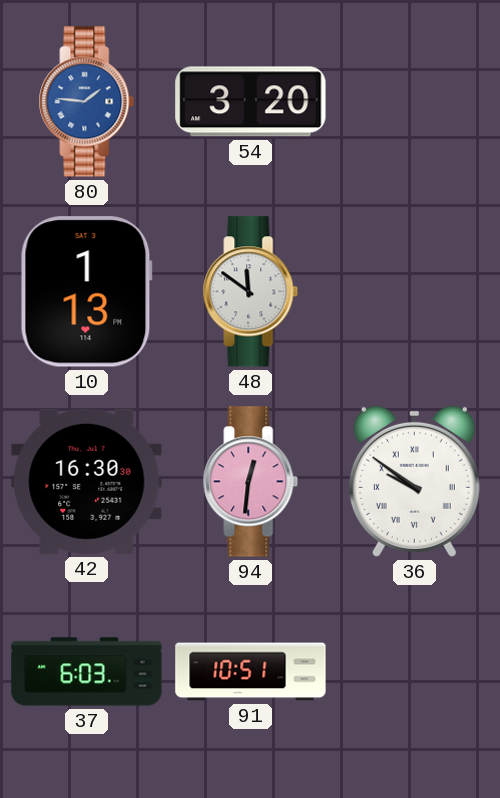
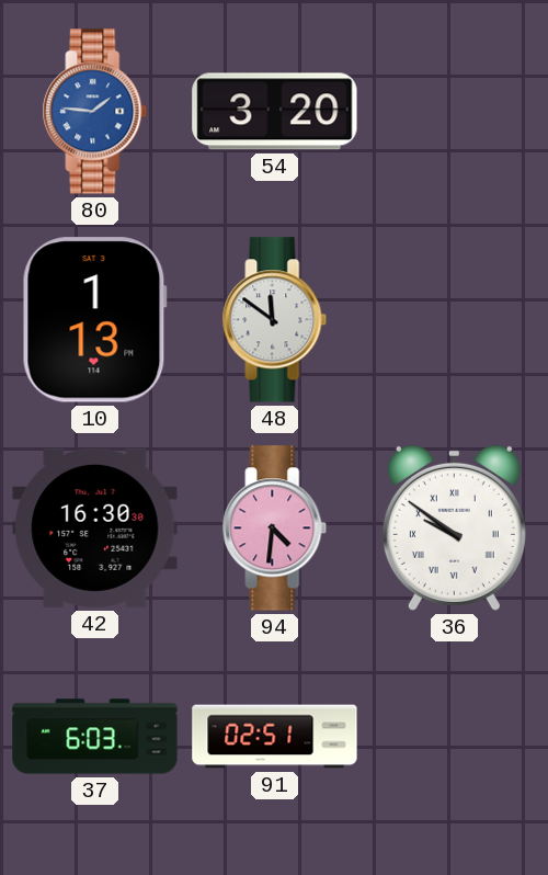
94: 12:31 -> 4:31 (275, 529)
91: 10:51 -> 02:51 (275, 737)
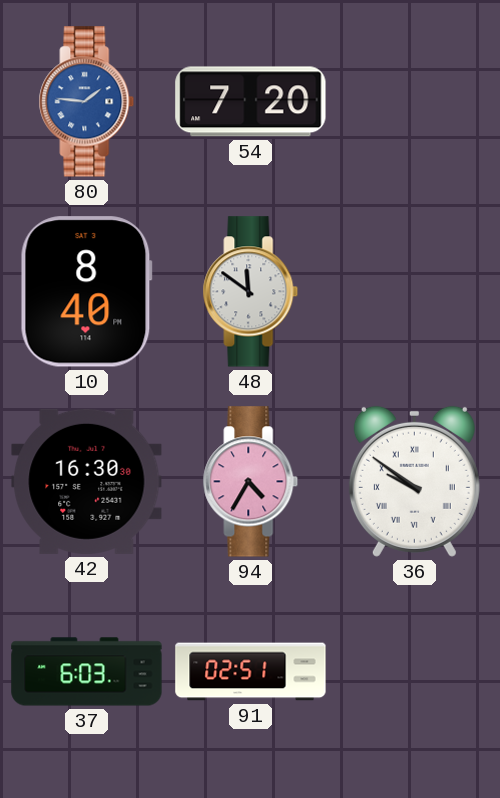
54: 3:20 -> 7:20 (251, 102)
10: 1:13 -> 8:40 (86, 292)
94: 4:31 -> 4:35 (251, 482)
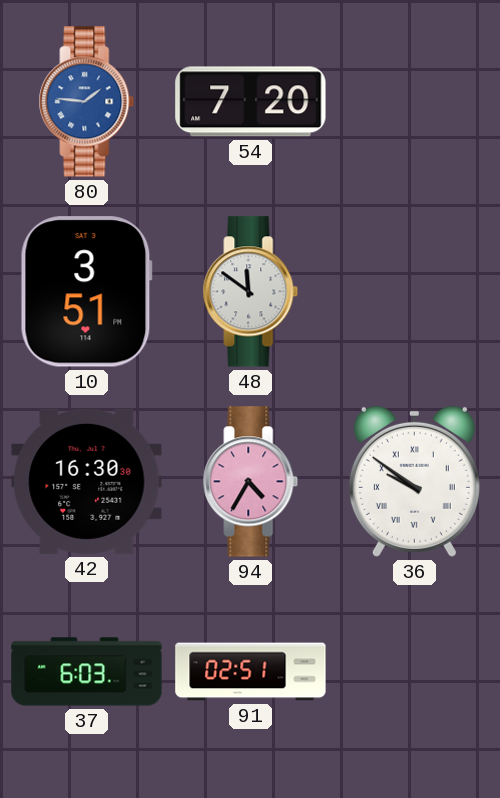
10: 8:40 -> 3:51 (86, 292)
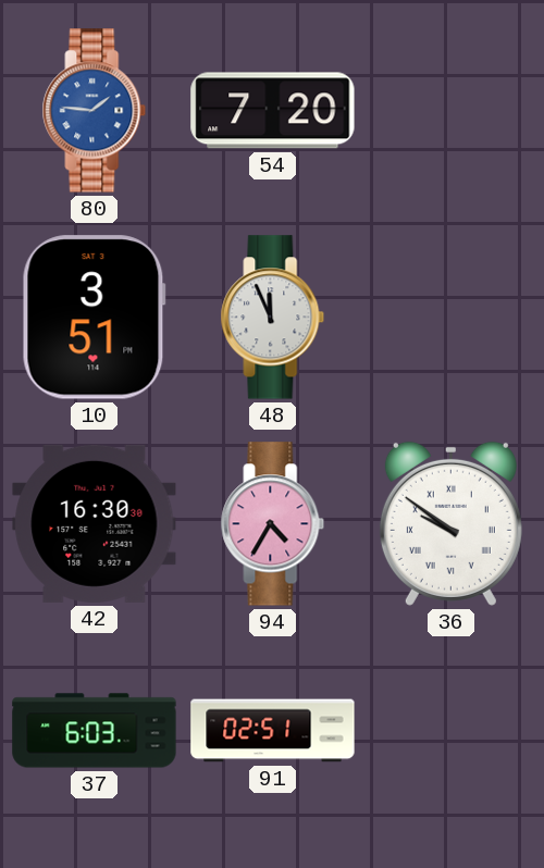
48: 11:51 -> 11:56 (273, 318)
